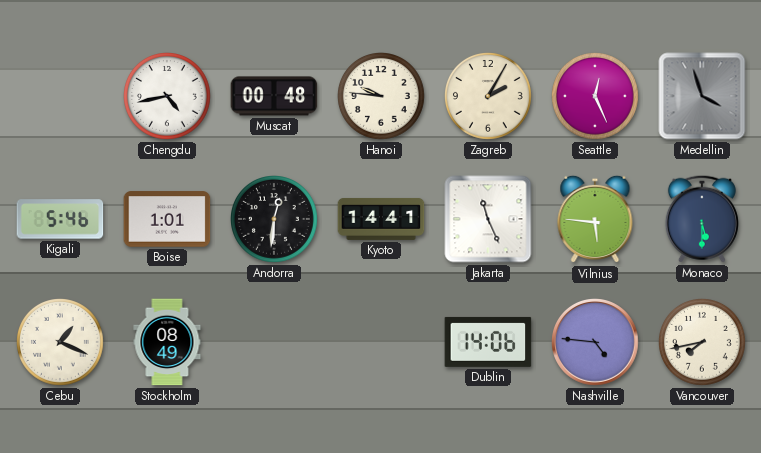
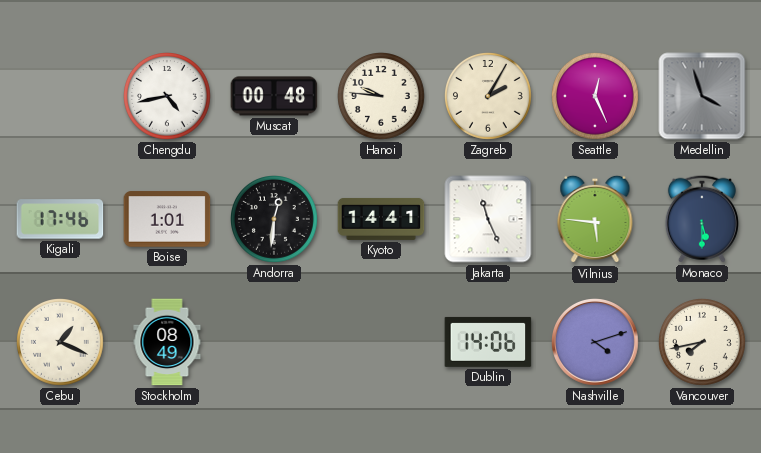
Kigali: 5:46 -> 17:46 (60, 219)
Nashville: 4:46 -> 4:12 (596, 342)
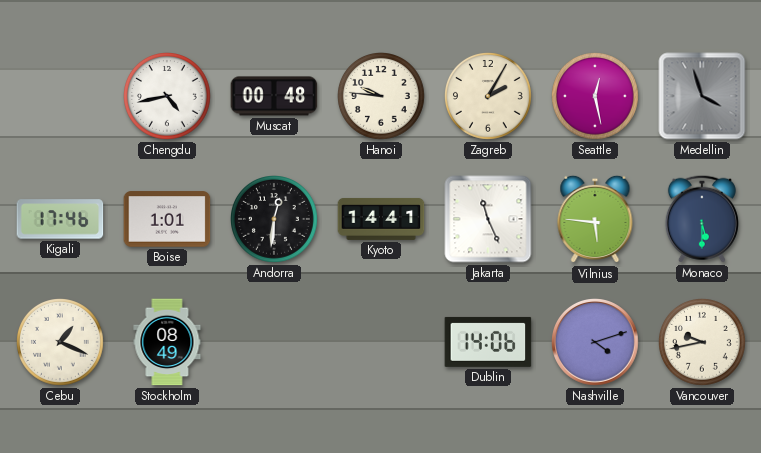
Seattle: 12:26 -> 12:28 (596, 97)
Vancouver: 7:43 -> 9:43 (703, 343)
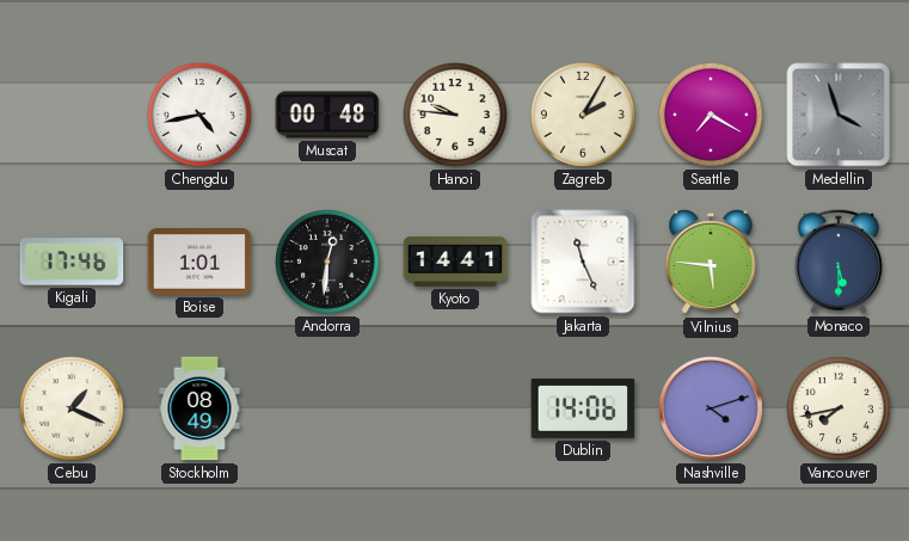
Seattle: 12:28 -> 7:20 (712, 116)
Vancouver: 9:43 -> 7:43 (840, 410)
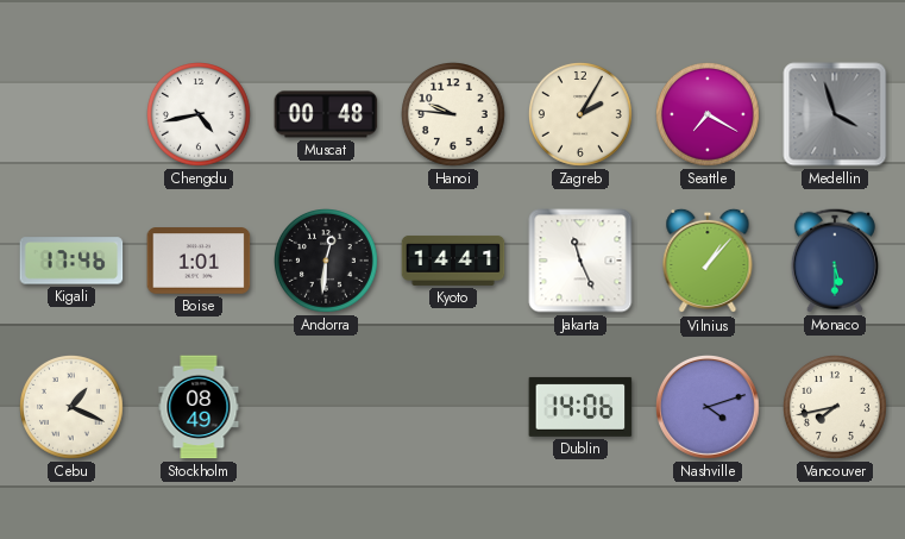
Vilnius: 5:46 -> 1:07 (708, 261)
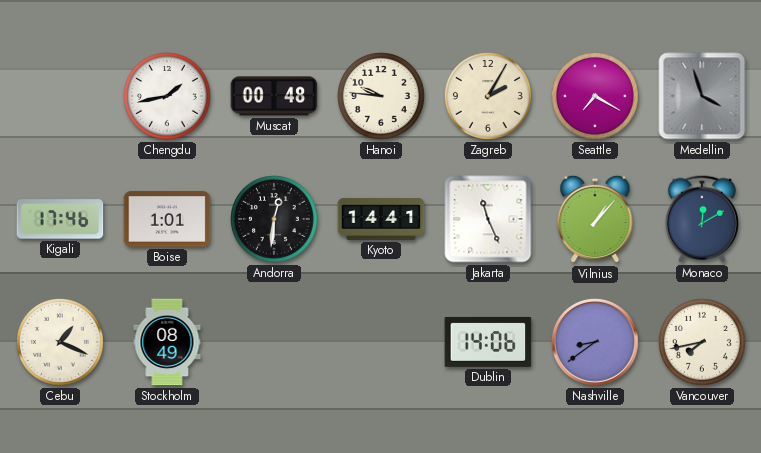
Chengdu: 4:43 -> 1:43 (168, 97)
Monaco: 5:30 -> 12:10 (702, 219)
Nashville: 4:12 -> 8:39 (596, 342)
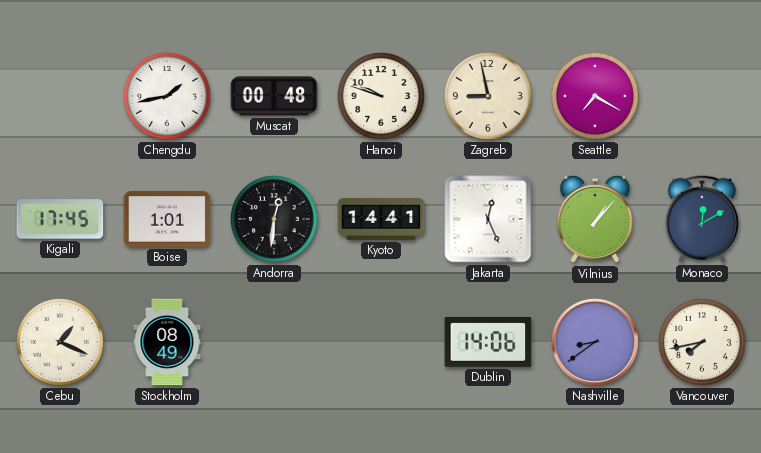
Hanoi: 9:46 -> 9:48 (382, 97)
Zagreb: 2:05 -> 8:58 (489, 97)
Medellin: 3:57 -> none (702, 96)
Kigali: 17:46 -> 17:45 (60, 219)
Jakarta: 11:26 -> 12:26 (488, 219)
